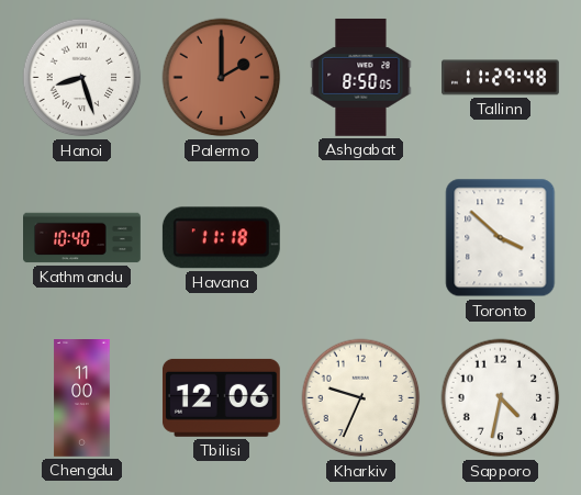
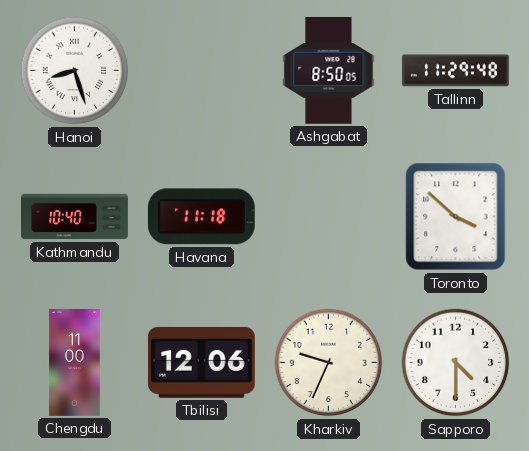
Palermo: 2:00 -> none (222, 78)
Sapporo: 4:32 -> 4:30 (456, 363)
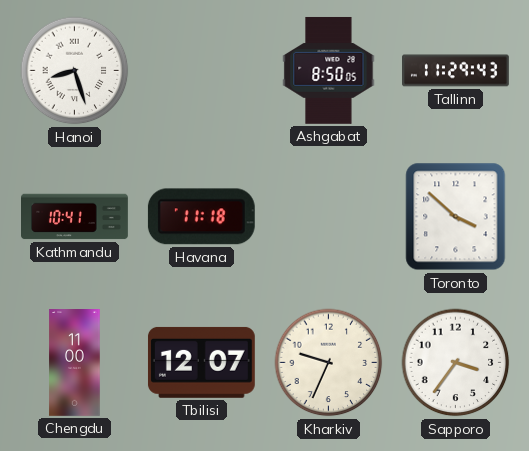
Tallinn: 11:29:48 -> 11:29:43 (456, 71)
Kathmandu: 10:40 -> 10:41 (75, 217)
Tbilisi: 12:06 -> 12:07 (201, 362)
Sapporo: 4:30 -> 3:36 (456, 363)
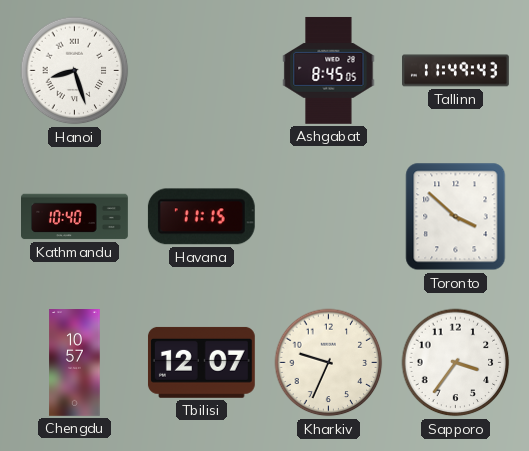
Ashgabat: 8:50 -> 8:45 (329, 70)
Tallinn: 11:29 -> 11:49 (456, 71)
Kathmandu: 10:41 -> 10:40 (75, 217)
Havana: 11:18 -> 11:15 (201, 217)
Chengdu: 11:00 -> 10:57 (75, 363)
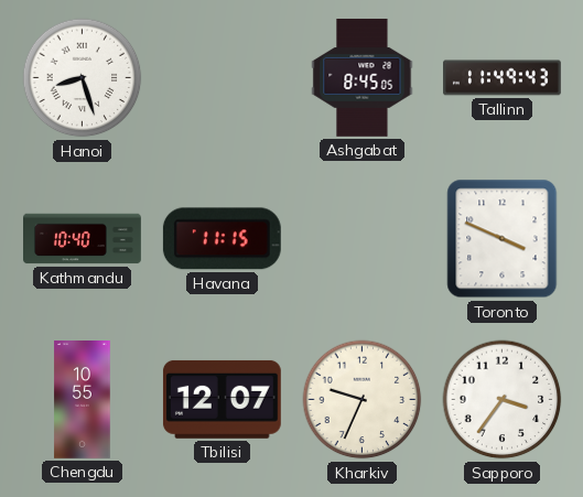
Toronto: 3:52 -> 3:49 (503, 239)
Chengdu: 10:57 -> 10:55 (83, 400)
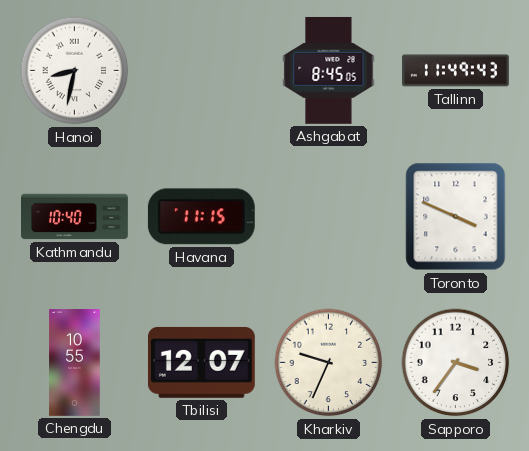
Hanoi: 8:27 -> 8:32 (75, 71)
